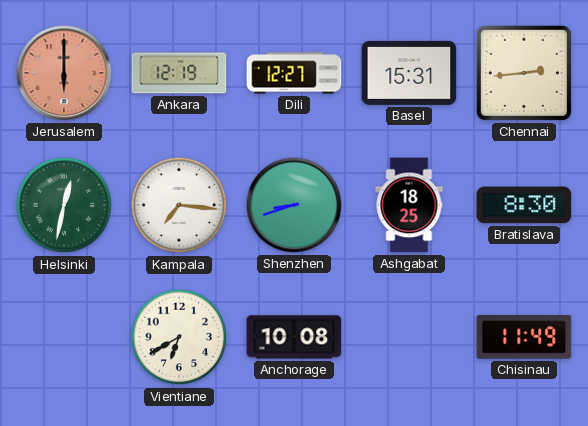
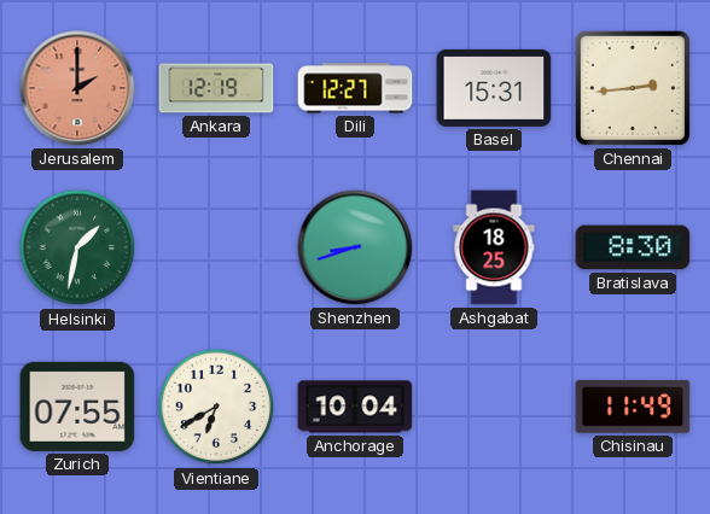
Jerusalem: 6:00 -> 2:00 (77, 88)
Helsinki: 12:32 -> 1:32 (77, 247)
Kampala: 7:16 -> none (179, 205)
Zurich: none -> 07:55 (77, 407)
Anchorage: 10:08 -> 10:04 (355, 407)
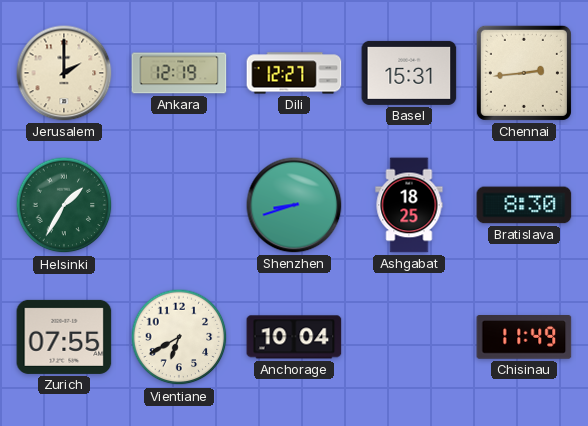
Jerusalem dial: salmon -> cream (64, 73)
Helsinki: 1:32 -> 1:35 (64, 205)
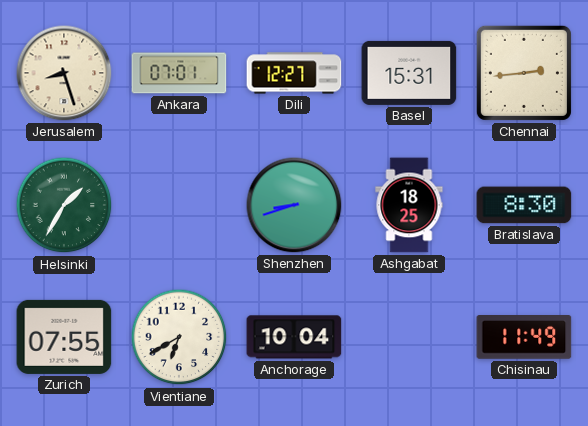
Jerusalem: 2:00 -> 8:27 (64, 73)
Ankara: 12:19 -> 07:01 (179, 73)
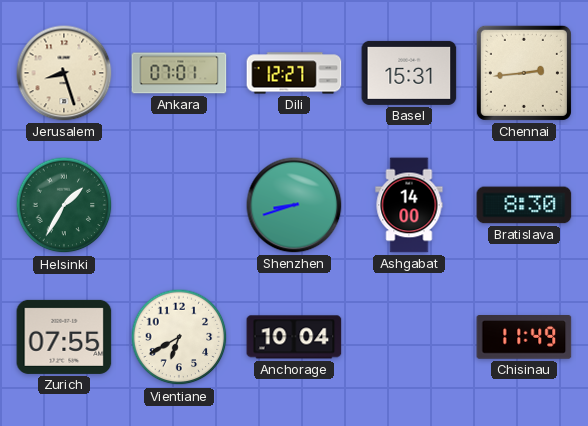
Ashgabat: 18:25 -> 14:00 (409, 205)
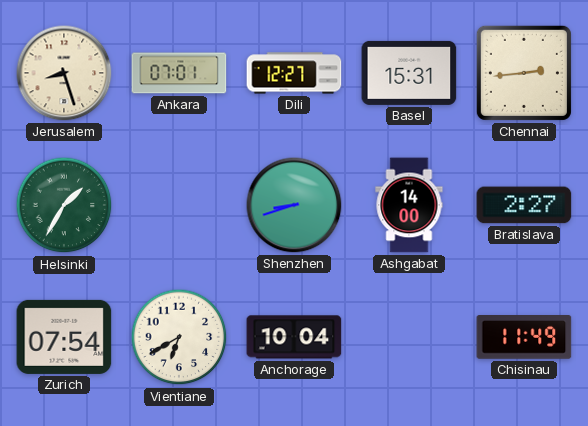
Bratislava: 8:30 -> 2:27 (524, 205)
Zurich: 07:55 -> 07:54 (64, 337)
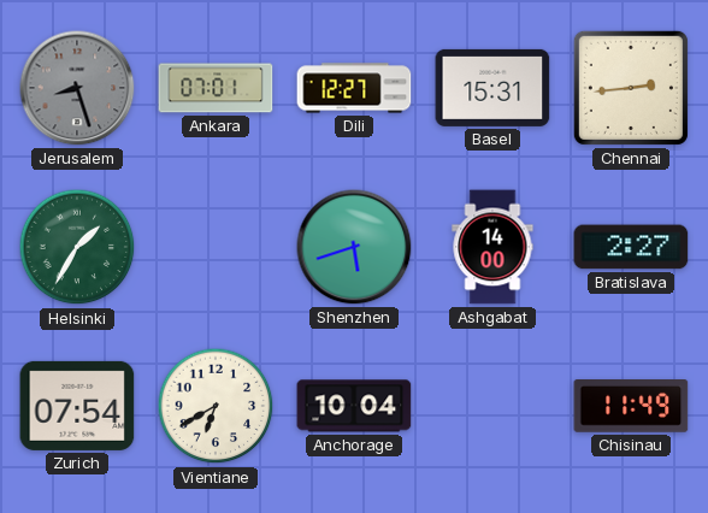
Jerusalem dial: cream -> grey (77, 88)
Shenzhen: 8:42 -> 5:42 (354, 247)
